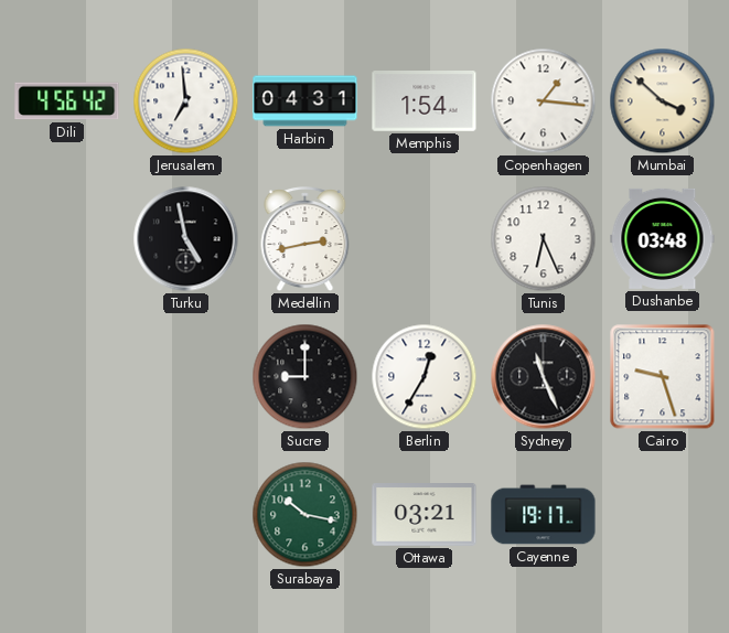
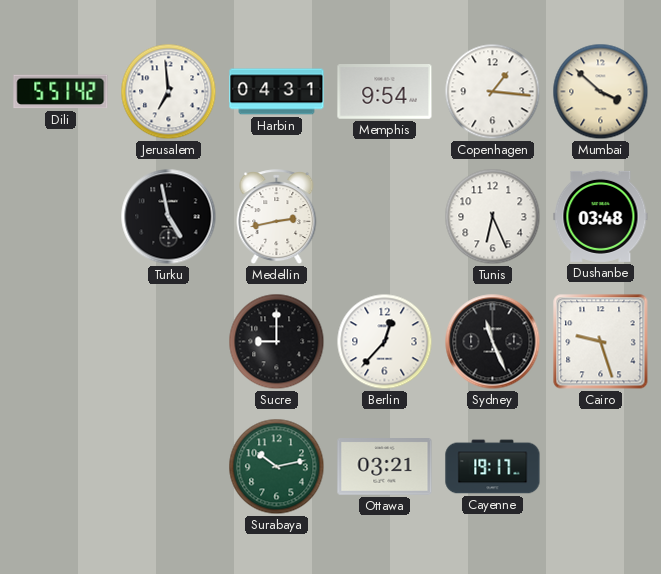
Dili: 4:56 -> 5:51 (61, 92)
Memphis: 1:54 -> 9:54 (385, 92)
Berlin: 12:35 -> 12:37 (385, 342)
Surabaya: 10:17 -> 10:13 (277, 467)
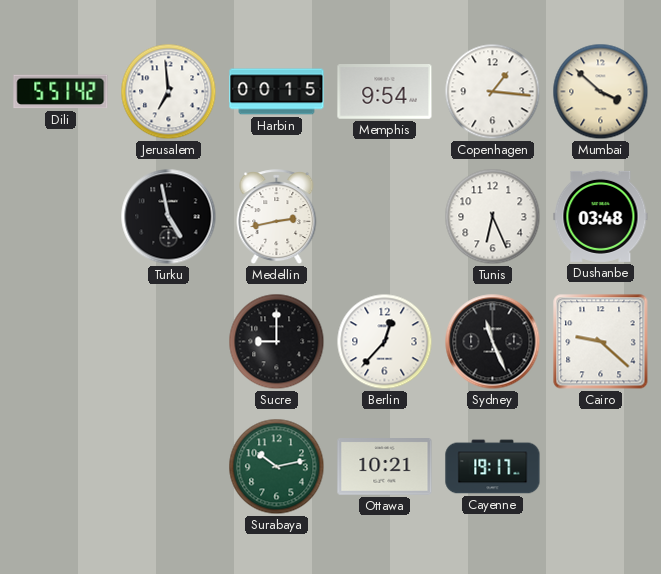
Harbin: 04:31 -> 00:15 (277, 92)
Cairo: 9:27 -> 9:22 (601, 342)
Ottawa: 03:21 -> 10:21 (385, 467)
